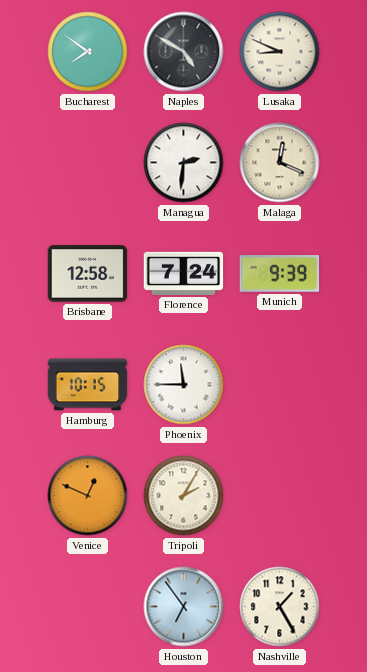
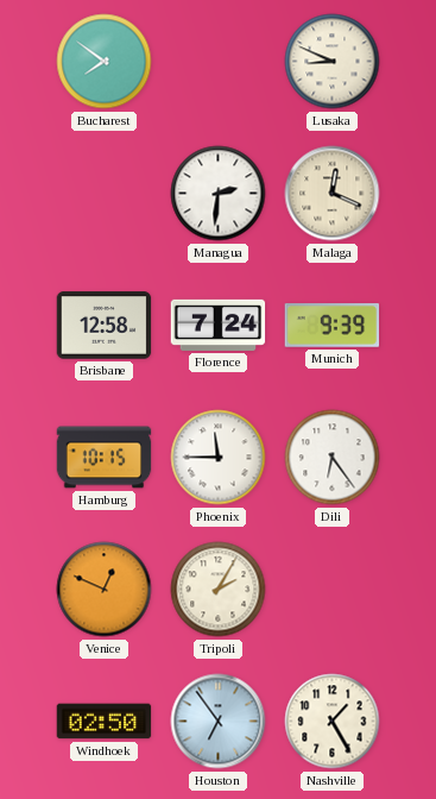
Naples: 4:50 -> none (184, 52)
Dili: none -> 6:24 (333, 458)
Windhoek: none -> 02:50 (105, 722)
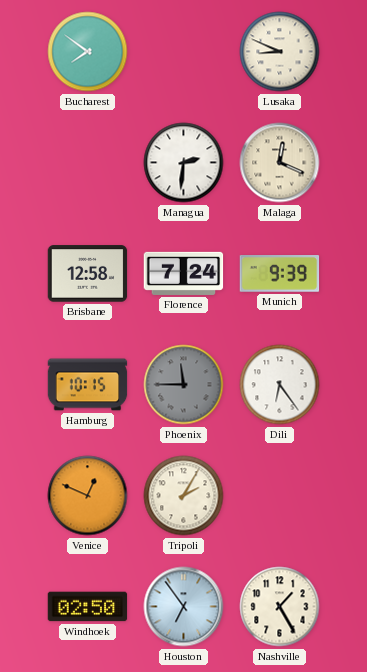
Phoenix dial: white -> grey (184, 385)
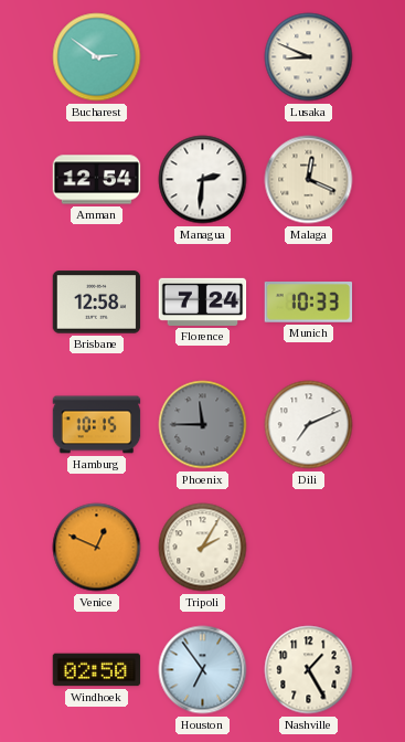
Bucharest: 7:51 -> 2:51 (97, 57)
Amman: none -> 12:54 (97, 180)
Munich: 9:39 -> 10:33 (309, 303)
Dili: 6:24 -> 7:11 (309, 425)
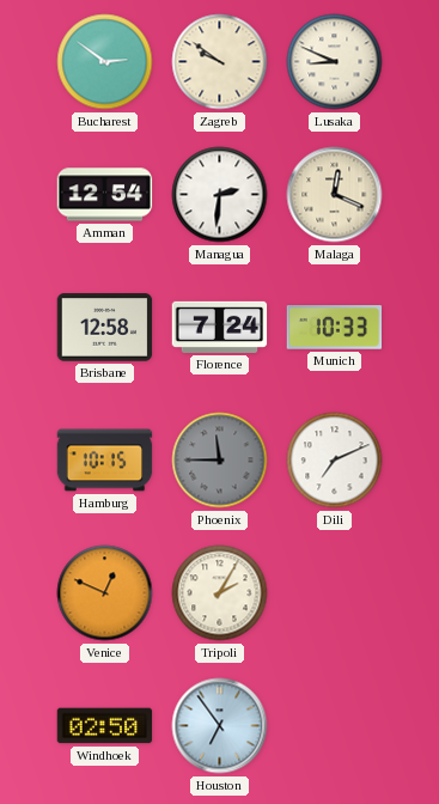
Zagreb: none -> 9:51 (220, 62)
Nashville: 1:25 -> none (309, 670)
